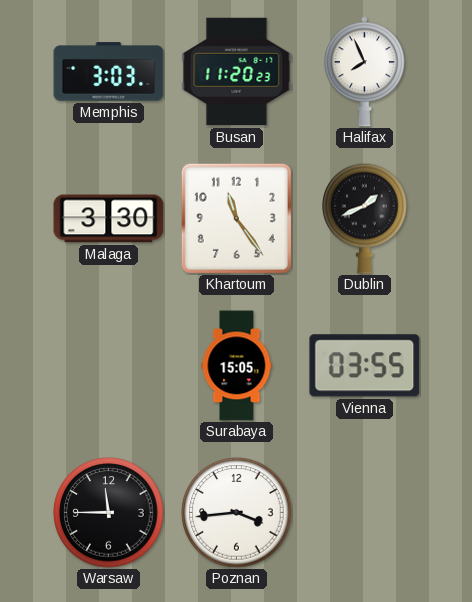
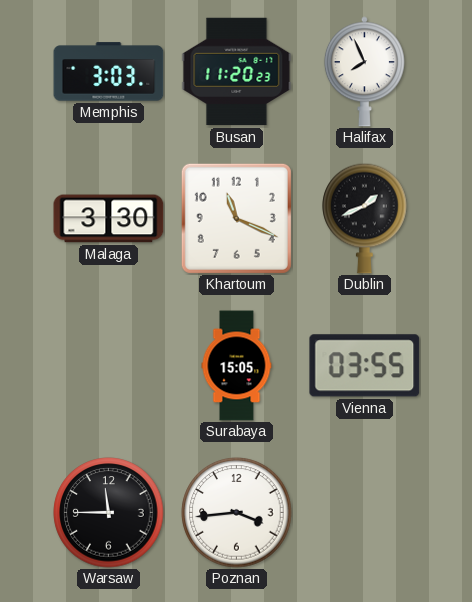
Khartoum: 11:24 -> 11:19 (236, 218)
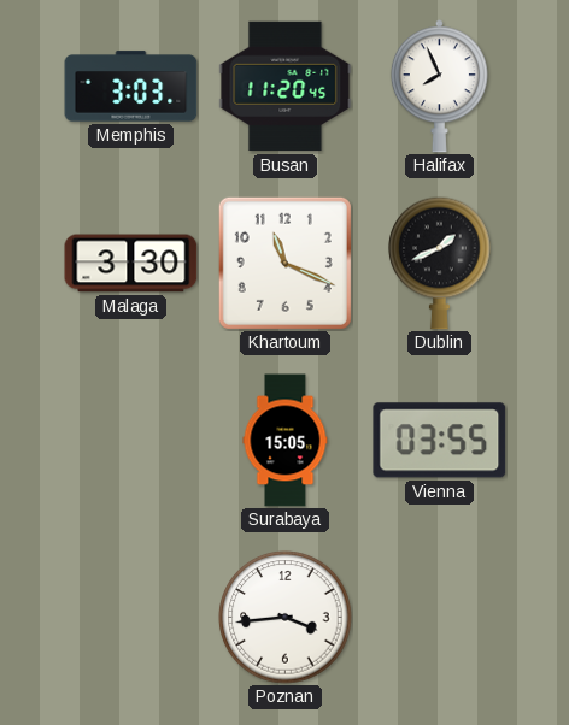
Busan: 11:20:23 -> 11:20:45 (286, 87)
Warsaw: 11:45 -> none (109, 513)
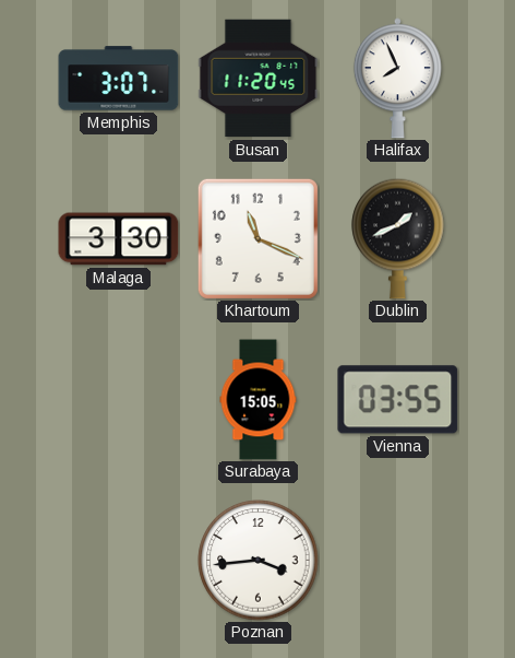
Memphis: 3:03 -> 3:07 (119, 79)
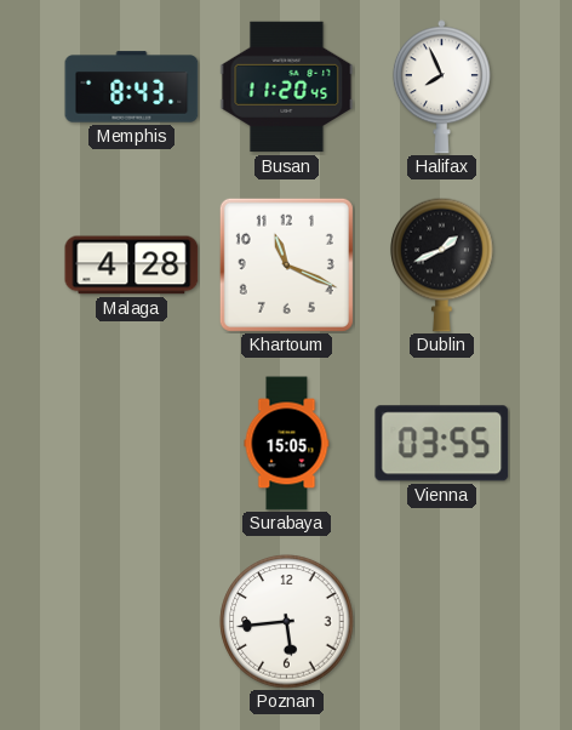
Memphis: 3:07 -> 8:43 (132, 87)
Malaga: 3:30 -> 4:28 (132, 266)
Poznan: 3:44 -> 5:44 (287, 622)
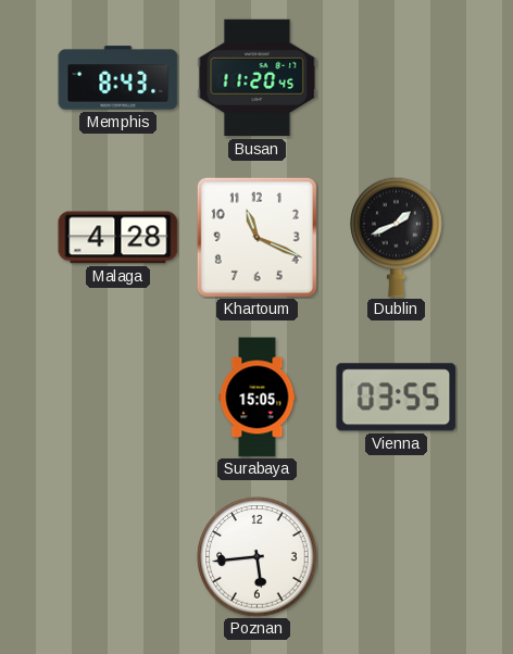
Halifax: 7:56 -> none (441, 87)
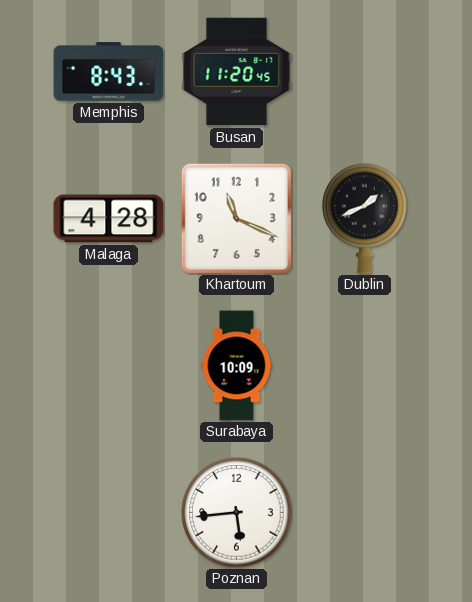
Surabaya: 15:05 -> 10:09 (237, 366)
Vienna: 03:55 -> none (397, 398)
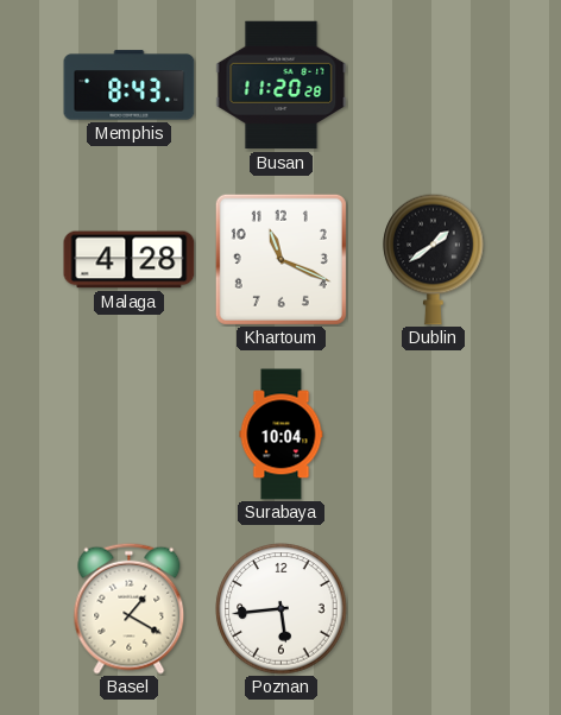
Busan: 11:20:45 -> 11:20:28 (282, 86)
Dublin: 1:41 -> 1:39 (434, 259)
Surabaya: 10:09 -> 10:04 (282, 435)
Basel: none -> 1:20 (130, 608)
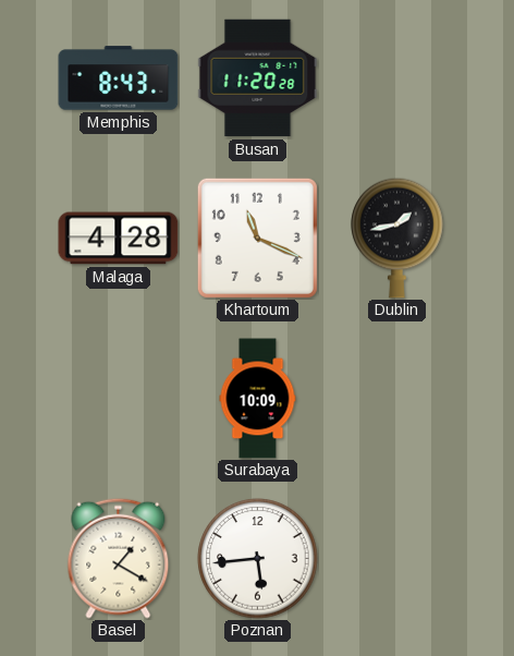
Dublin: 1:39 -> 1:43 (397, 238)
Surabaya: 10:04 -> 10:09 (258, 399)
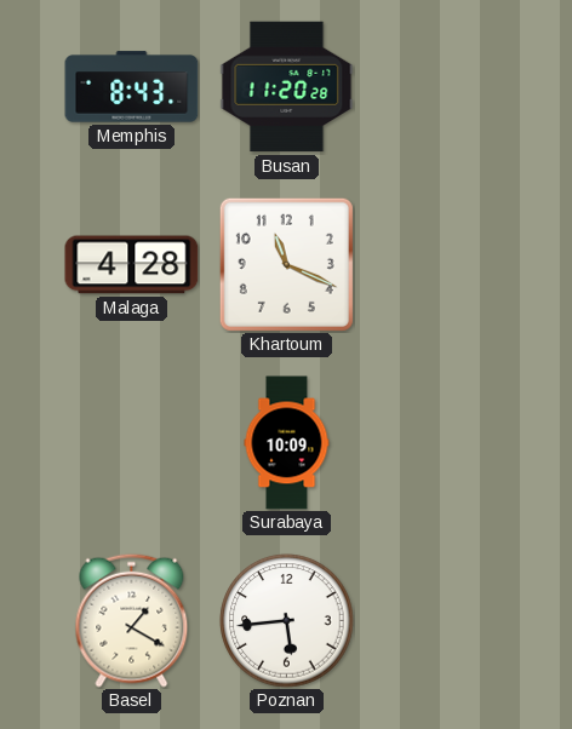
Dublin: 1:43 -> none (397, 238)
